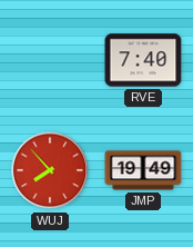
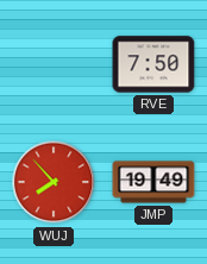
RVE: 7:40 -> 7:50 (153, 64)
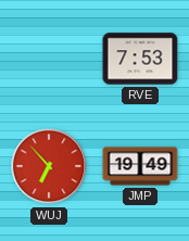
RVE: 7:50 -> 7:53 (140, 59)
WUJ: 7:53 -> 6:53 (49, 166)
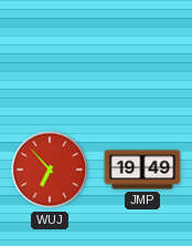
RVE: 7:53 -> none (140, 59)
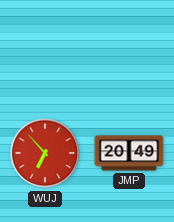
JMP: 19:49 -> 20:49 (129, 153)
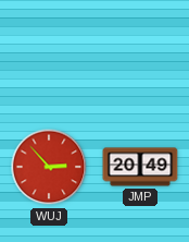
WUJ: 6:53 -> 2:53 (49, 167)
